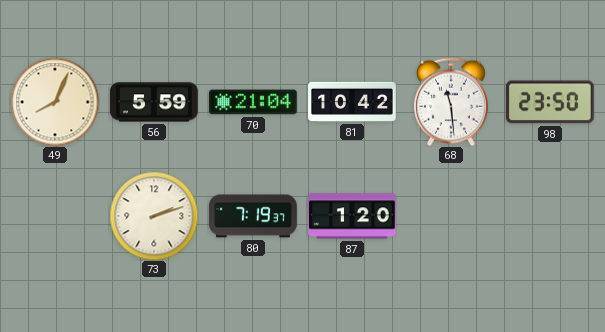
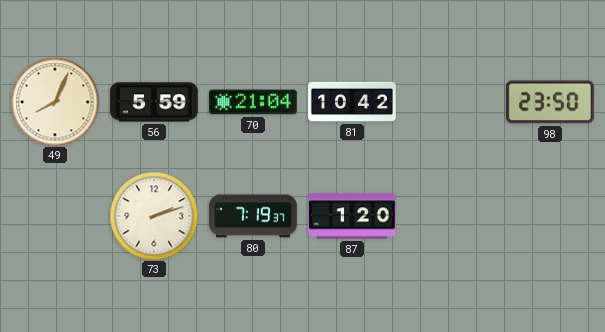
68: 11:29 -> none (451, 102)
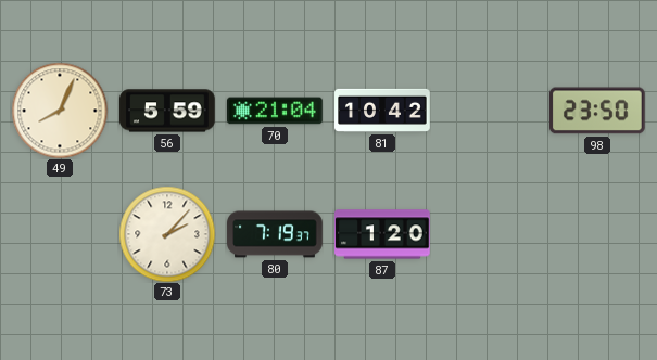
73: 2:12 -> 2:07 (167, 234)
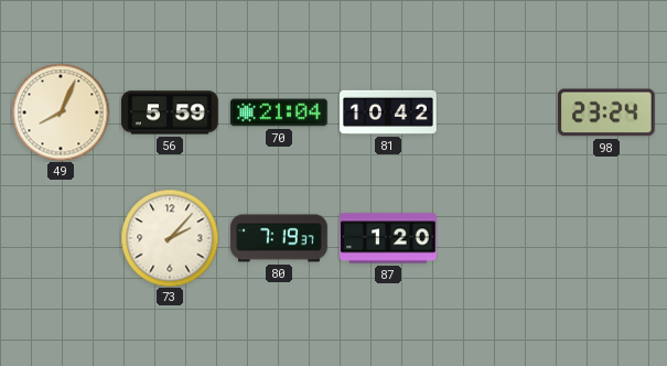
98: 23:50 -> 23:24 (606, 112)
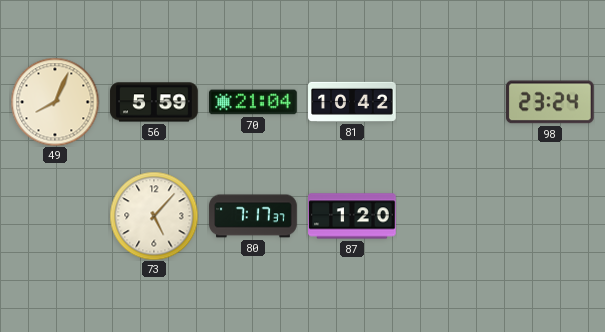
73: 2:07 -> 5:07 (154, 216)
80: 7:19 -> 7:17 (253, 216)
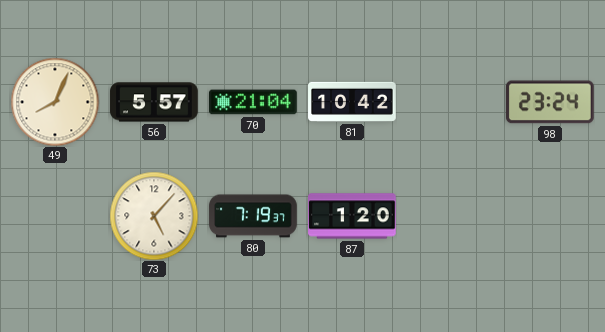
56: 5:59 -> 5:57 (154, 102)
80: 7:17 -> 7:19 (253, 216)
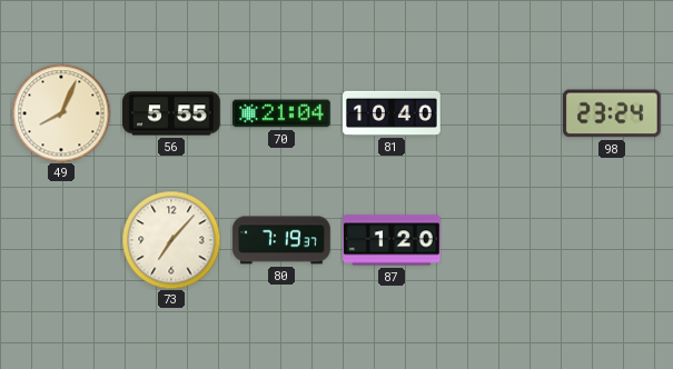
56: 5:57 -> 5:55 (171, 113)
81: 10:42 -> 10:40 (392, 113)
73: 5:07 -> 7:07 (171, 240)
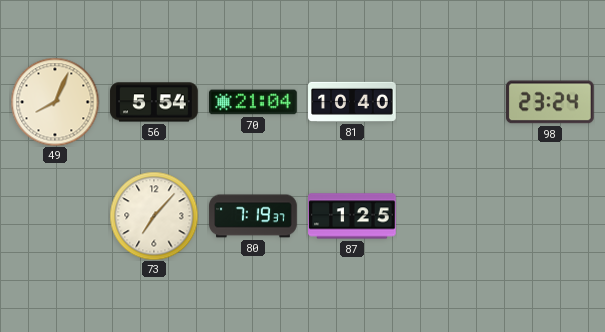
56: 5:55 -> 5:54 (154, 102)
87: 1:20 -> 1:25 (352, 216)
